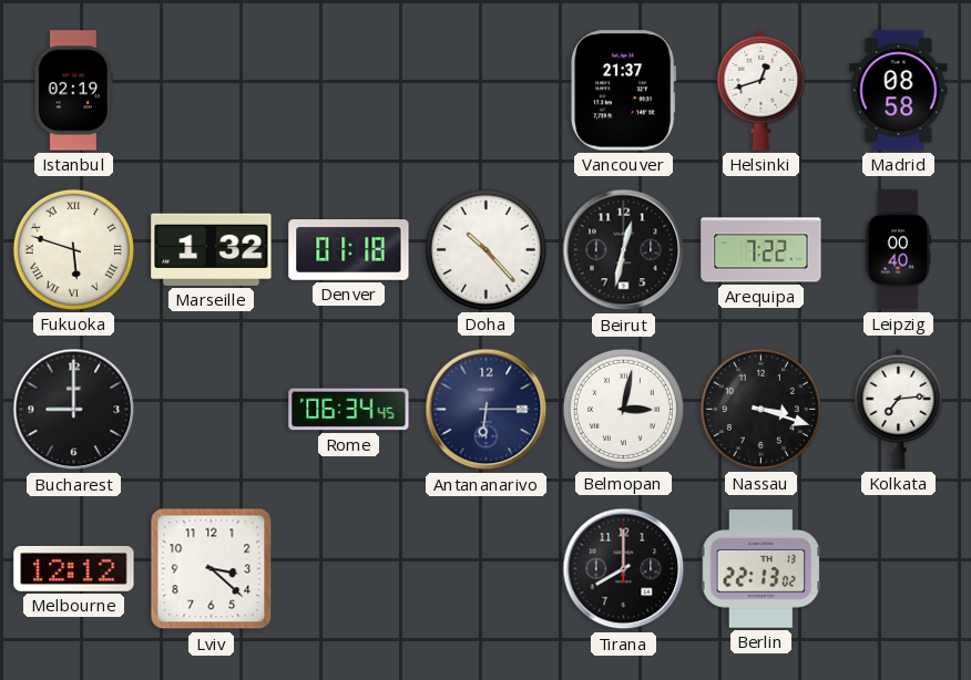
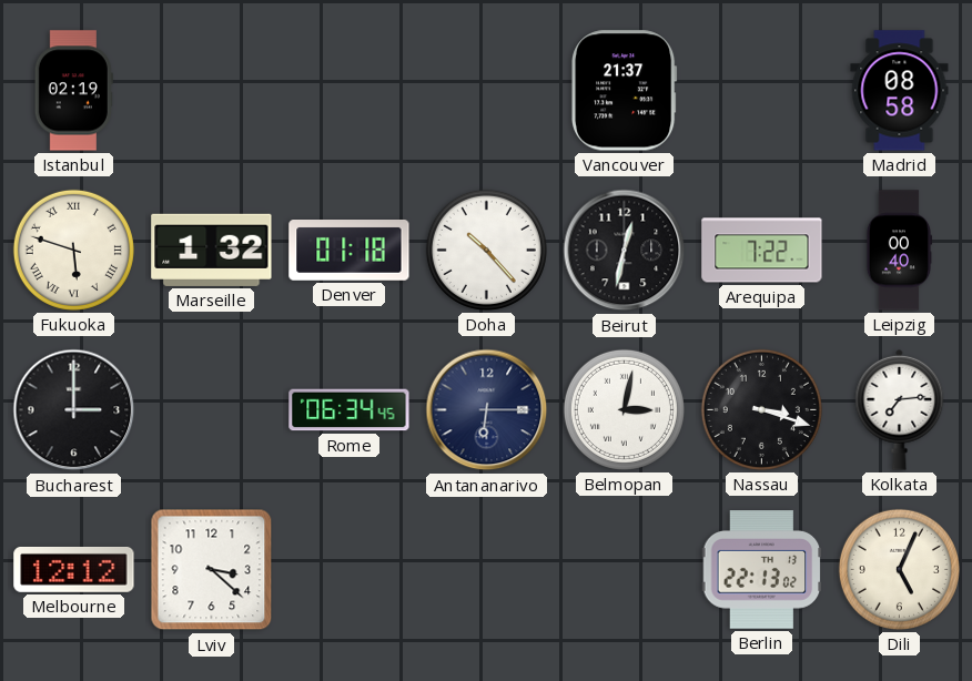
Helsinki: 12:42 -> none (762, 90)
Bucharest: 9:00 -> 3:00 (74, 410)
Tirana: 8:00 -> none (624, 569)
Dili: none -> 5:04 (899, 569)
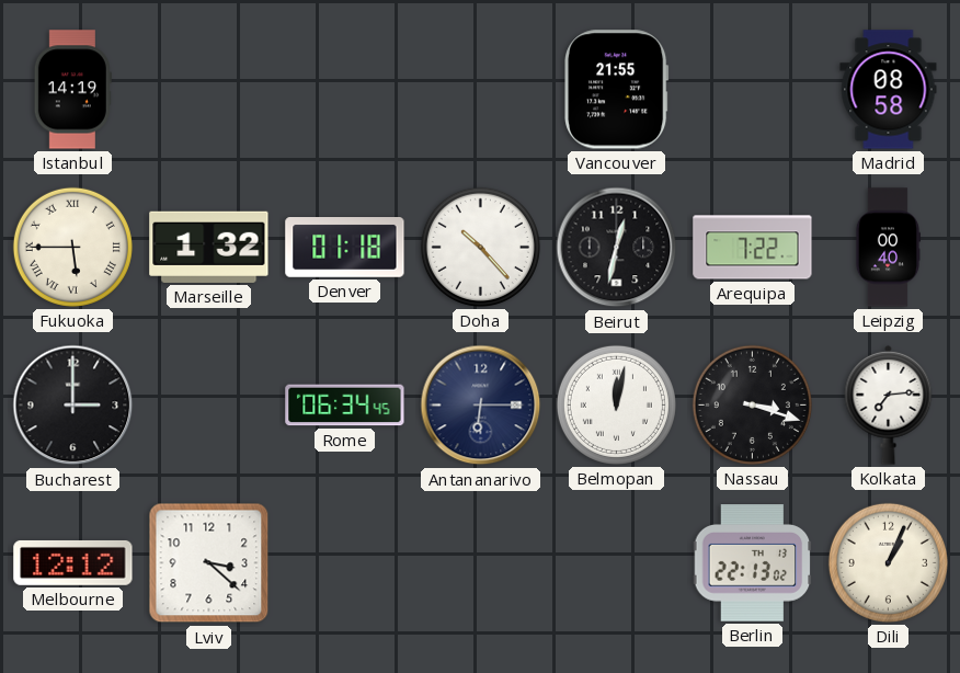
Istanbul: 02:19 -> 14:19 (72, 90)
Vancouver: 21:37 -> 21:55 (617, 90)
Fukuoka: 5:48 -> 5:45 (72, 247)
Belmopan: 3:02 -> 12:02 (616, 404)
Dili: 5:04 -> 1:04 (888, 562)
